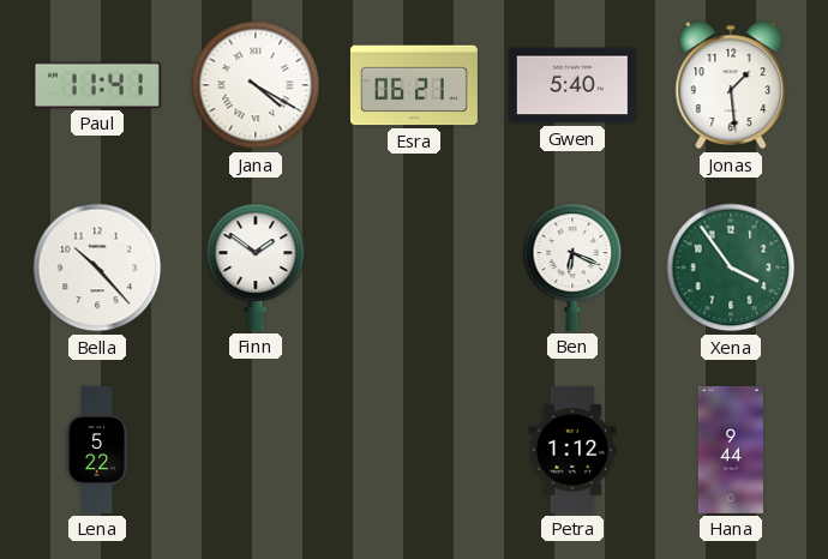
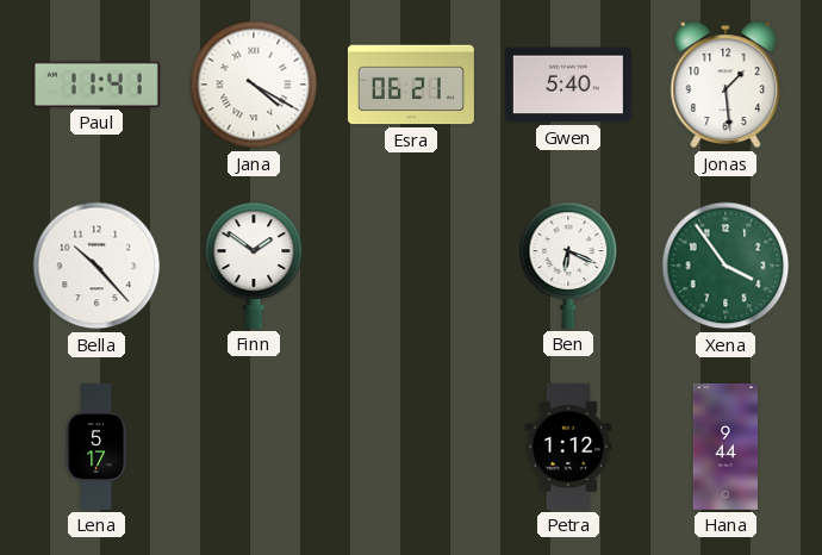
Lena: 5:22 -> 5:17 (96, 447)
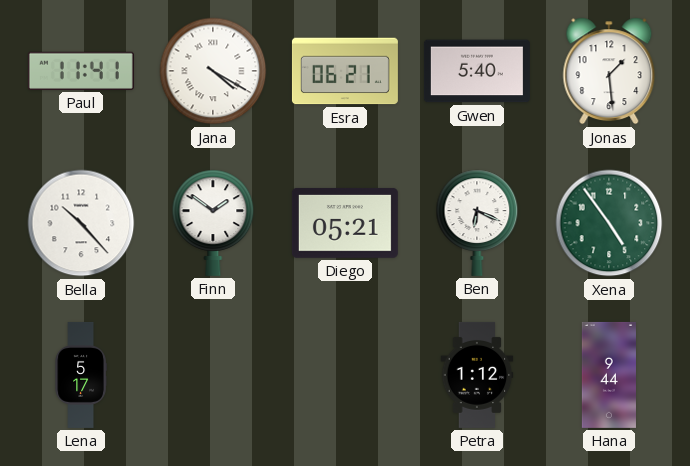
Diego: none -> 05:21 (345, 223)
Xena: 3:54 -> 4:54 (609, 223)
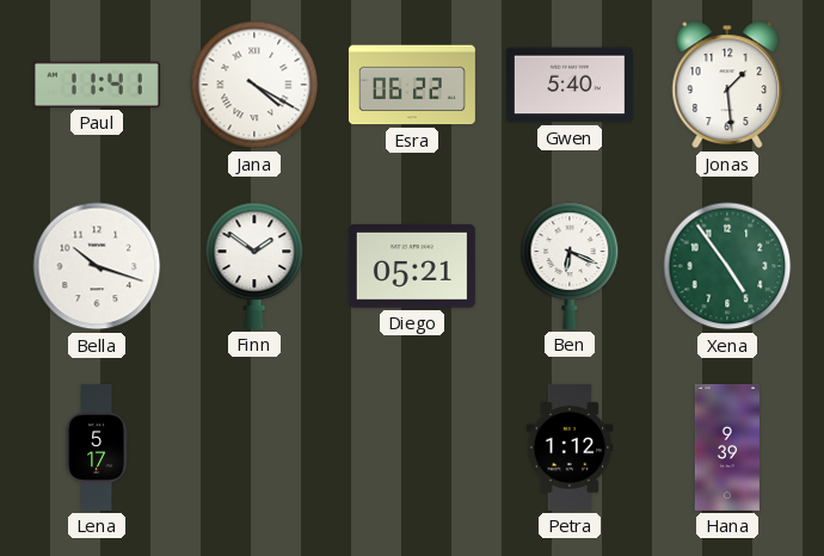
Esra: 06:21 -> 06:22 (412, 85)
Bella: 10:23 -> 10:18 (97, 266)
Hana: 9:44 -> 9:39 (727, 447)
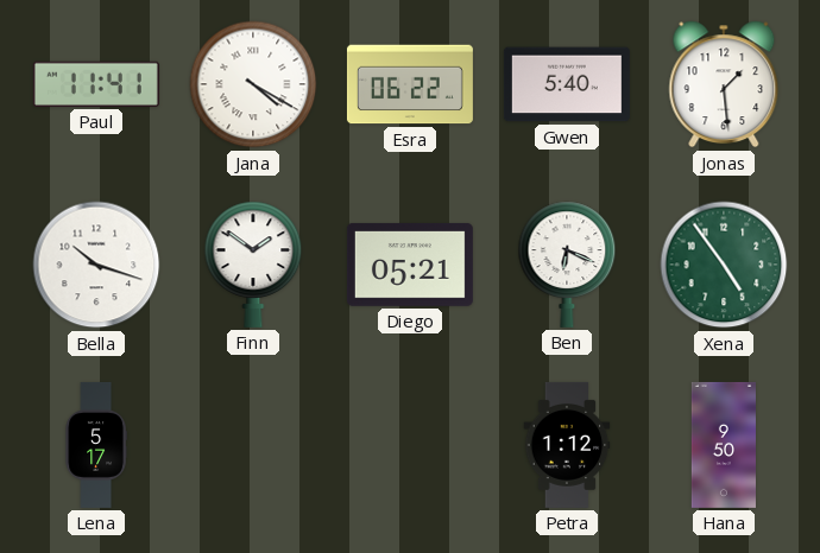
Hana: 9:39 -> 9:50 (724, 445)
